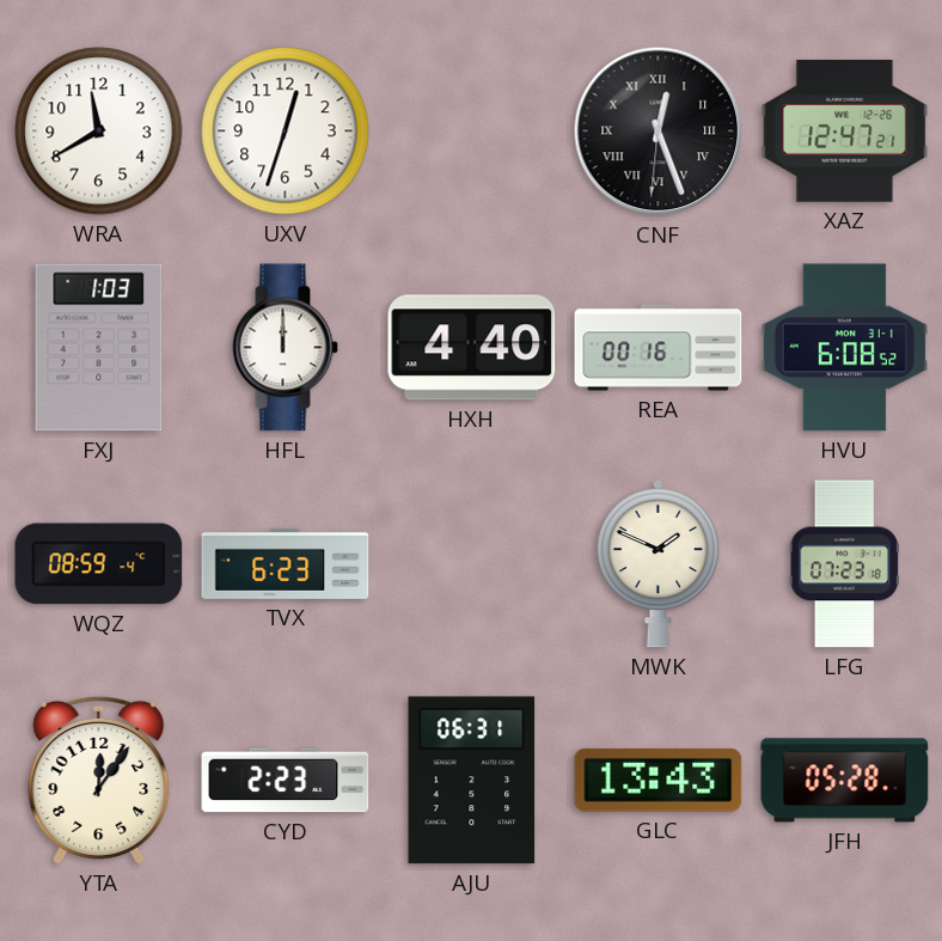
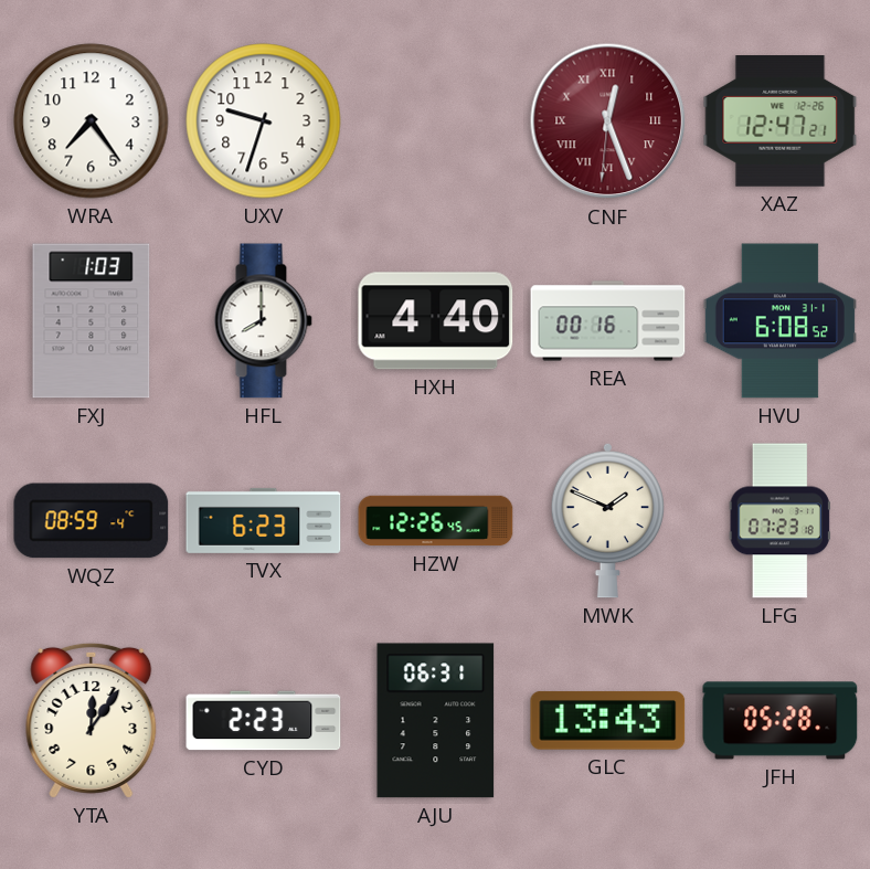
WRA: 11:40 -> 7:24 (92, 121)
UXV: 12:33 -> 9:33 (264, 121)
CNF dial: black -> burgundy (608, 121)
HFL: 12:00 -> 8:00 (263, 321)
HZW: none -> 12:26 (436, 521)
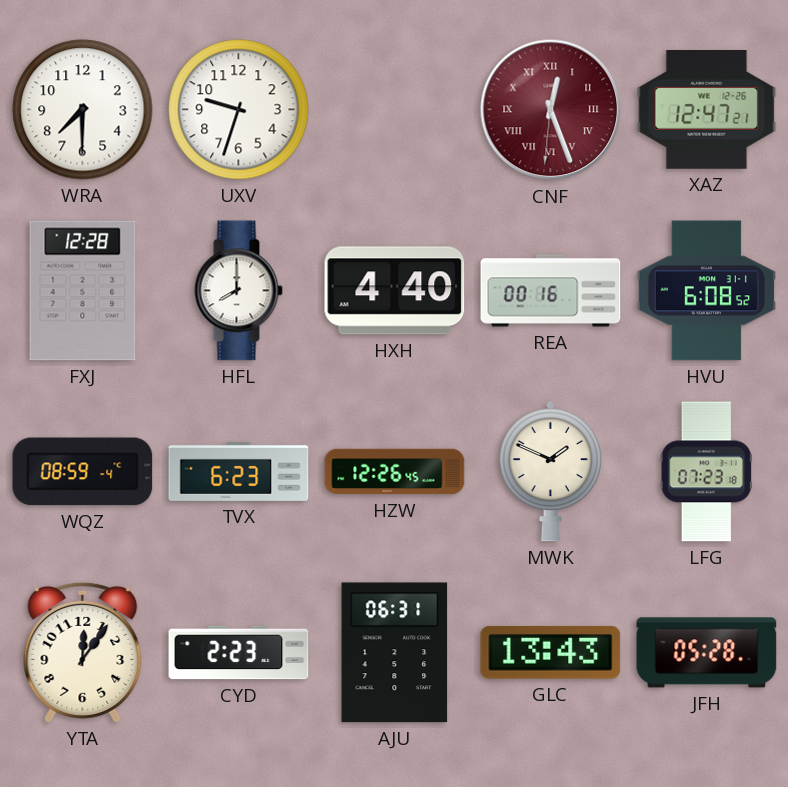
WRA: 7:24 -> 7:30 (83, 110)
FXJ: 1:03 -> 12:28 (83, 291)
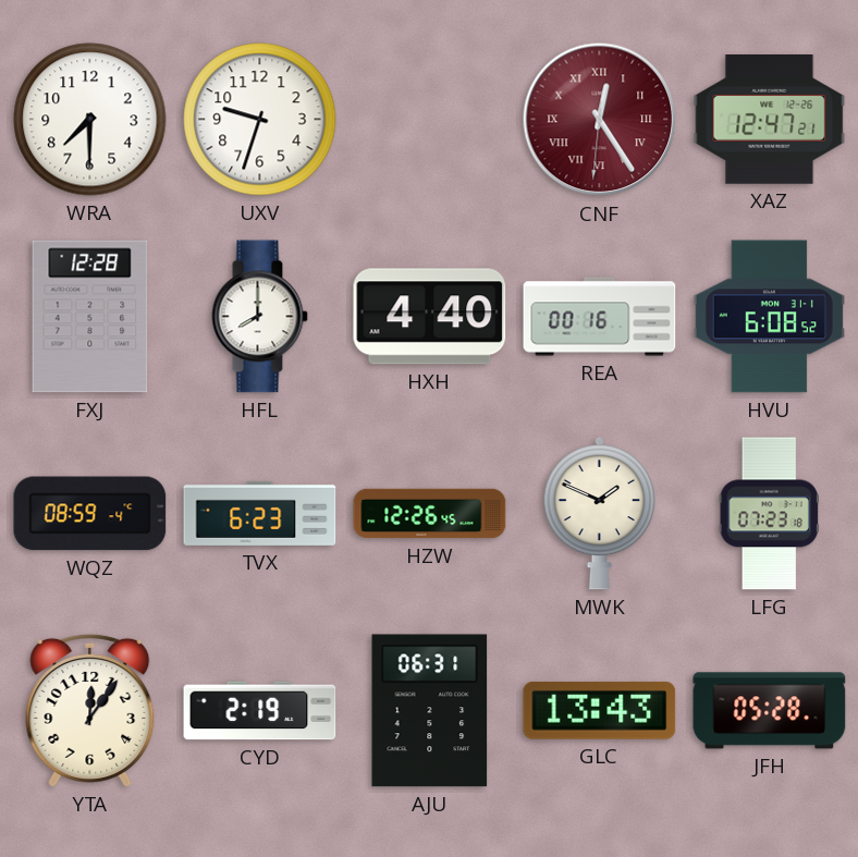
CNF: 12:26 -> 12:24 (600, 120)
CYD: 2:23 -> 2:19 (260, 711)
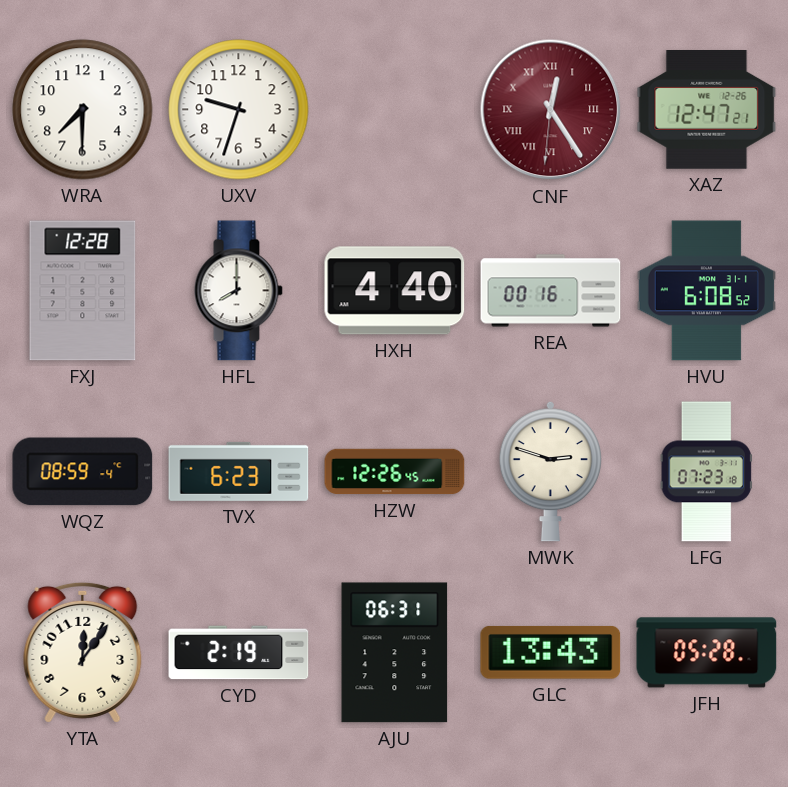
MWK: 1:49 -> 2:48 (550, 471)
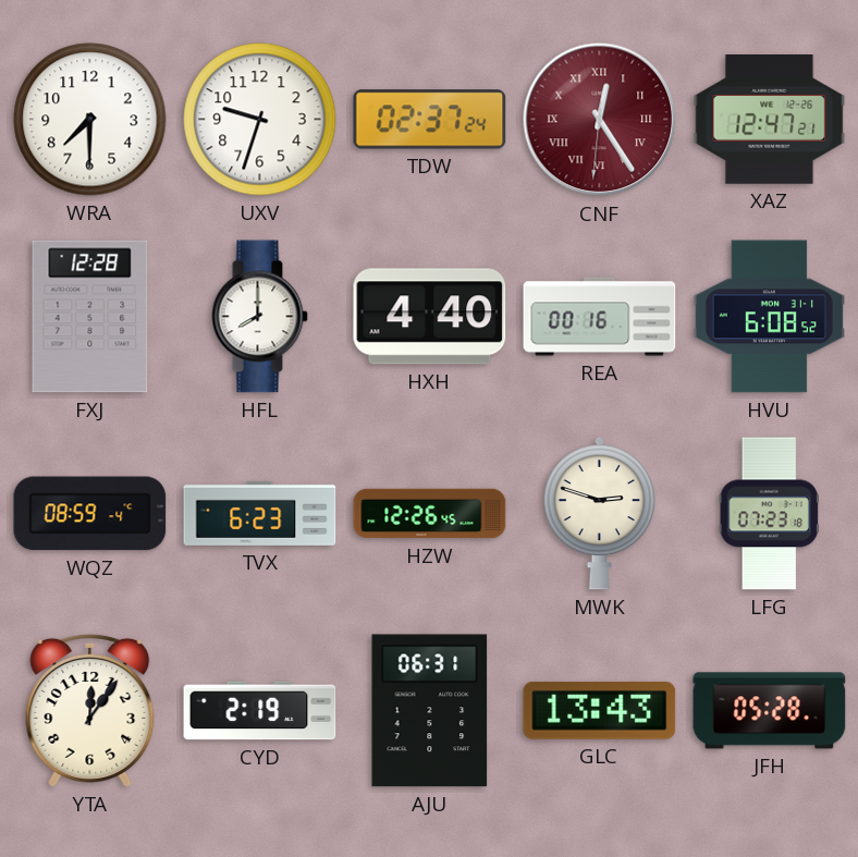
TDW: none -> 02:37 (430, 120)
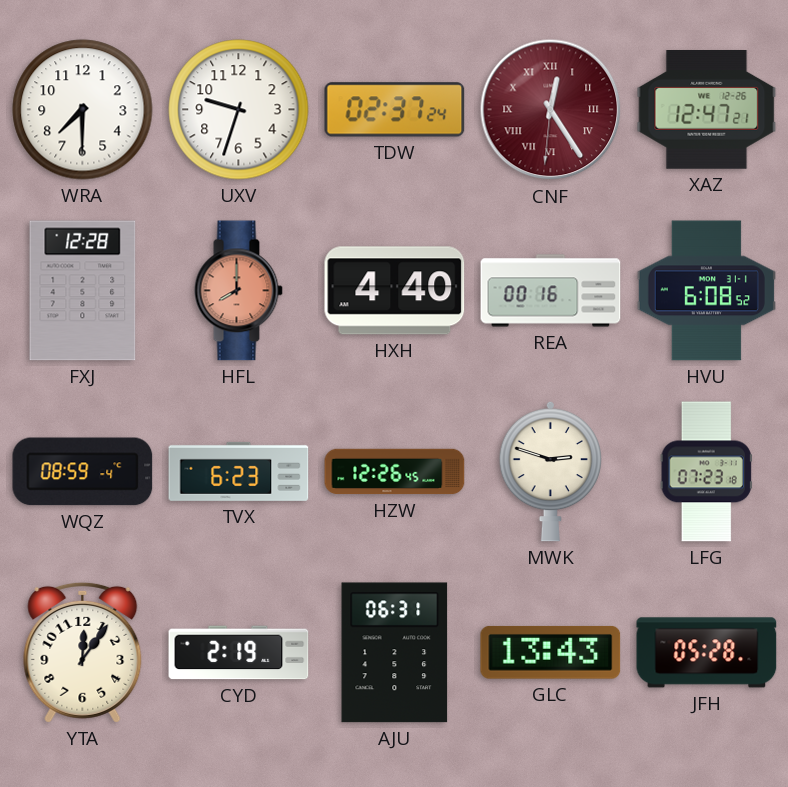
HFL dial: white -> salmon (238, 291)
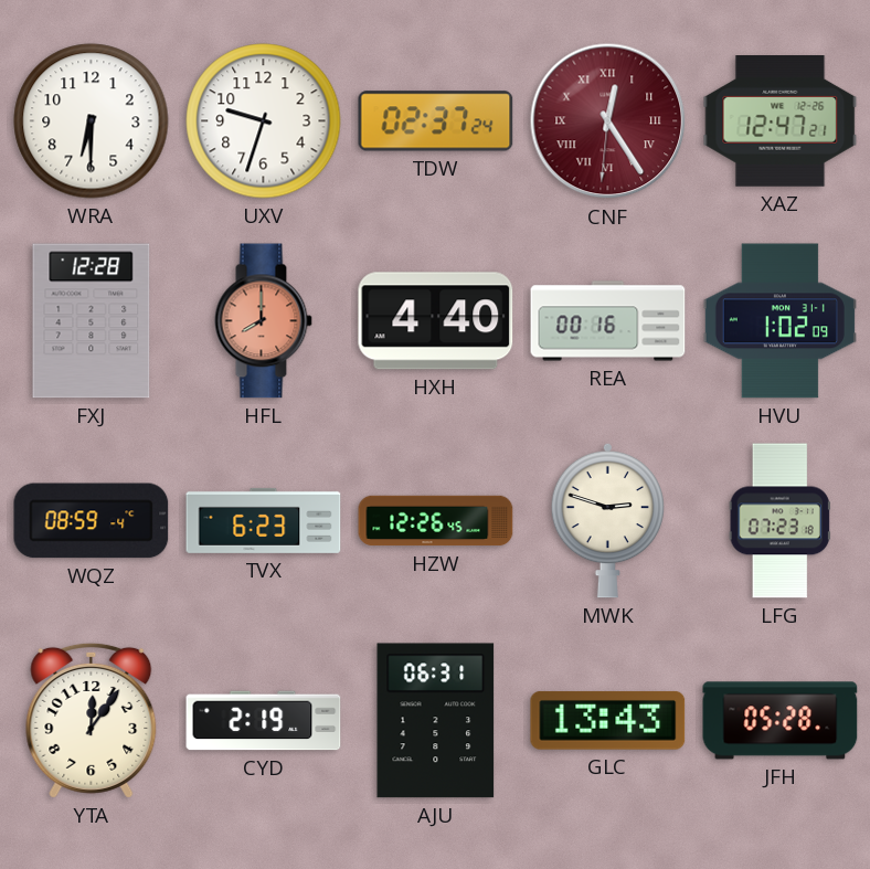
WRA: 7:30 -> 6:30 (92, 121)
HVU: 6:08 -> 1:02 (779, 321)
